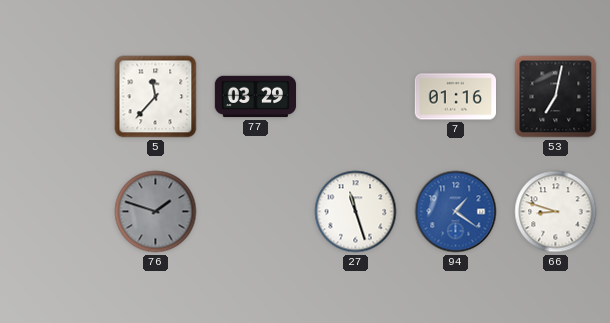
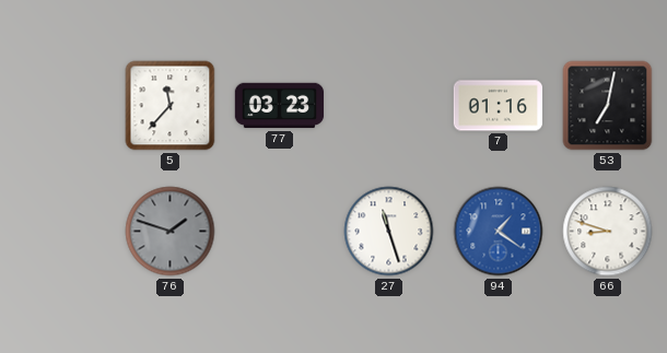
77: 03:29 -> 03:23 (280, 106)
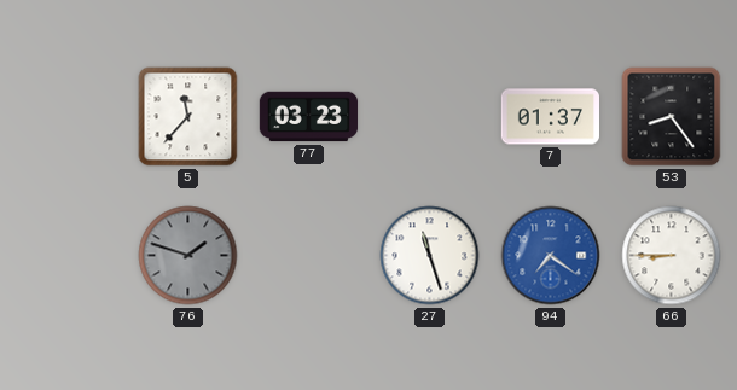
7: 01:16 -> 01:37 (550, 117)
53: 7:02 -> 8:24 (672, 117)
94: 1:21 -> 7:21 (551, 256)
66: 8:48 -> 8:45 (672, 256)
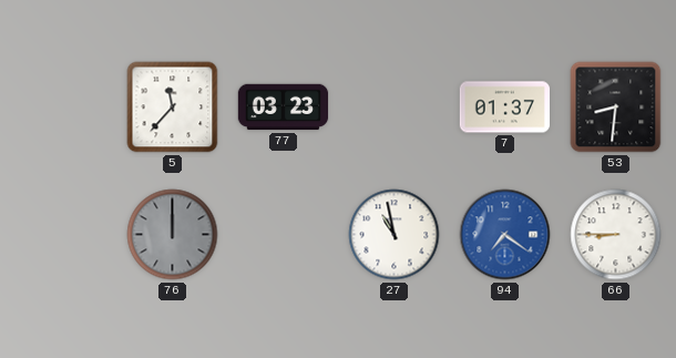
53: 8:24 -> 8:31 (616, 108)
76: 1:48 -> 12:00 (173, 235)
27: 11:27 -> 10:58 (395, 235)
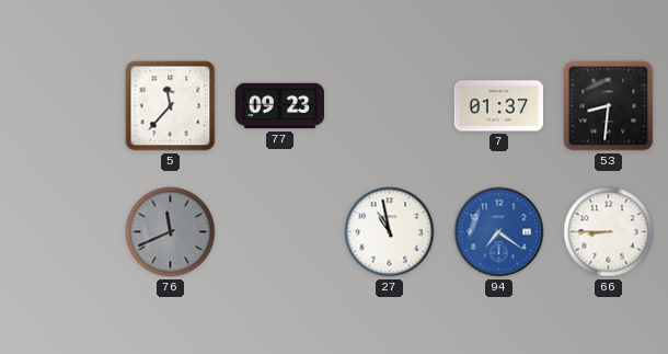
77: 03:23 -> 09:23 (280, 106)
76: 12:00 -> 11:41 (171, 232)
